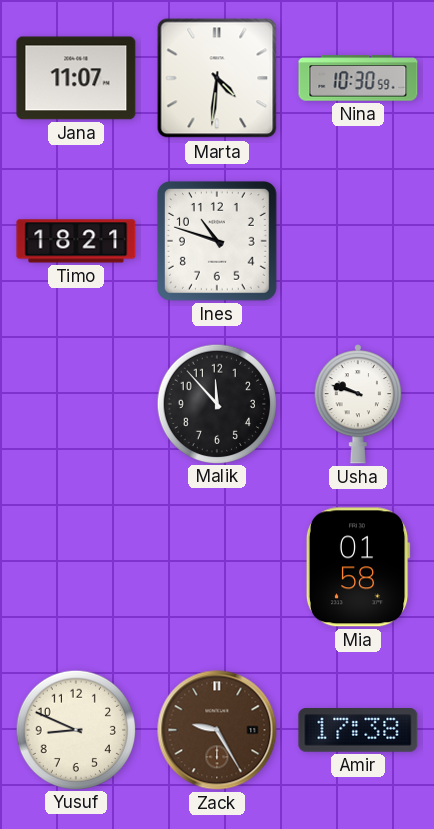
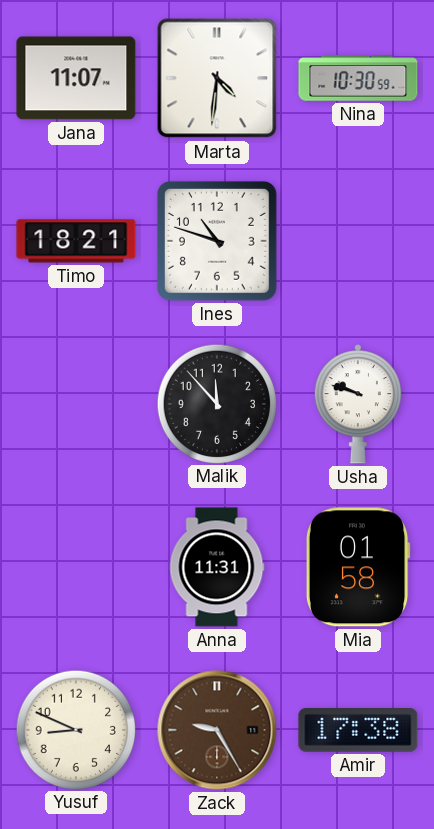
Anna: none -> 11:31 (217, 567)
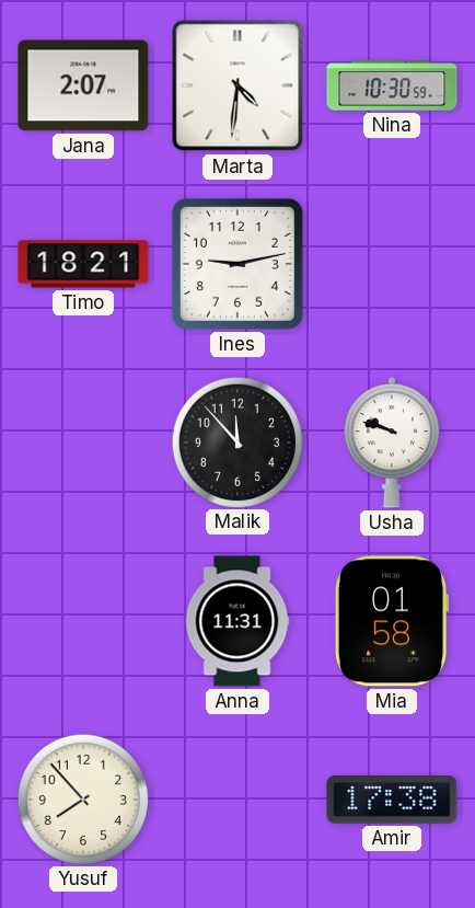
Jana: 11:07 -> 2:07 (83, 85)
Ines: 10:48 -> 9:13 (237, 264)
Yusuf: 8:49 -> 7:53 (82, 798)
Zack: 9:25 -> none (217, 730)
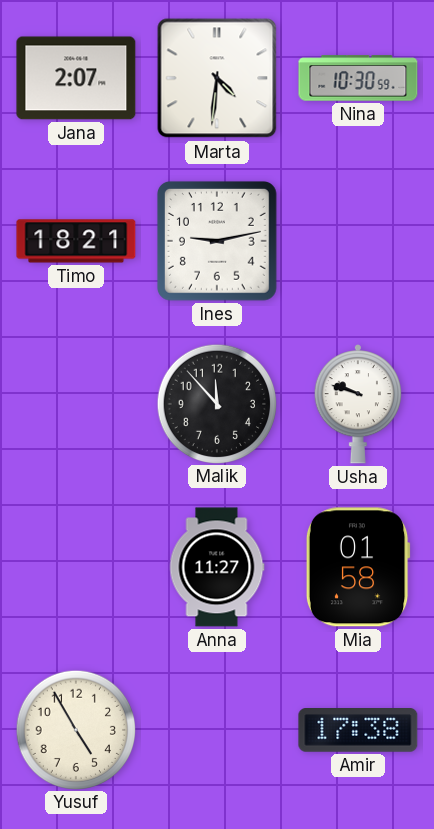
Anna: 11:31 -> 11:27 (217, 567)
Yusuf: 7:53 -> 4:55 (75, 729)
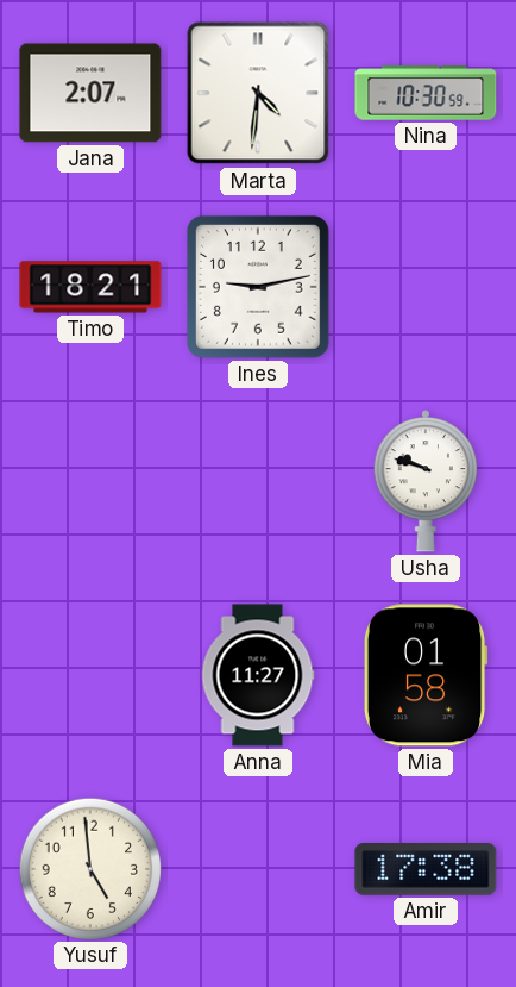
Malik: 11:53 -> none (216, 403)
Yusuf: 4:55 -> 4:59 (89, 868)
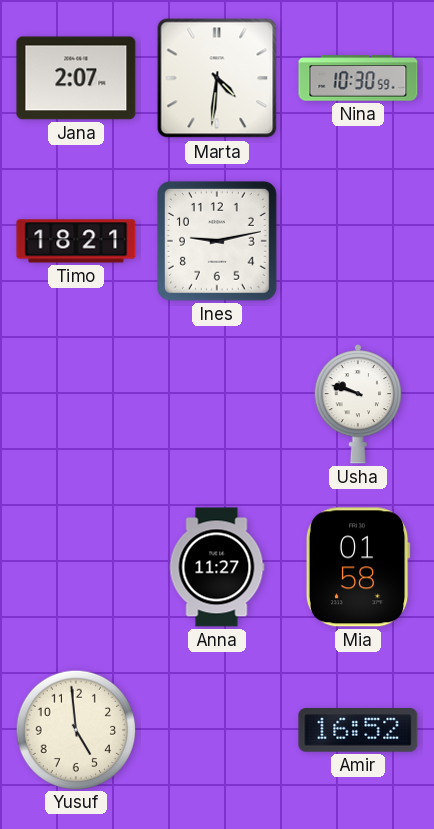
Amir: 17:38 -> 16:52 (358, 731)
